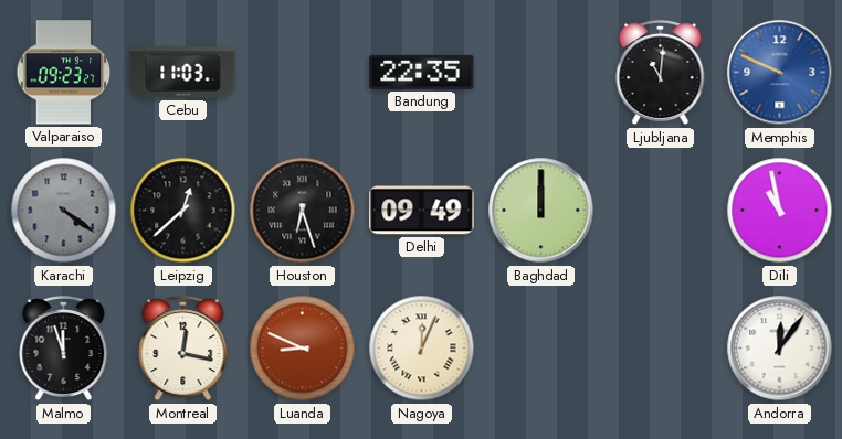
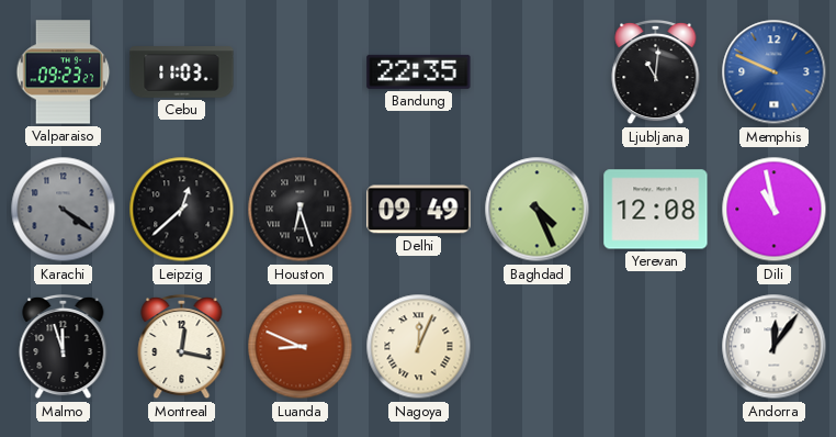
Baghdad: 12:00 -> 4:26 (538, 210)
Yerevan: none -> 12:08 (656, 210)
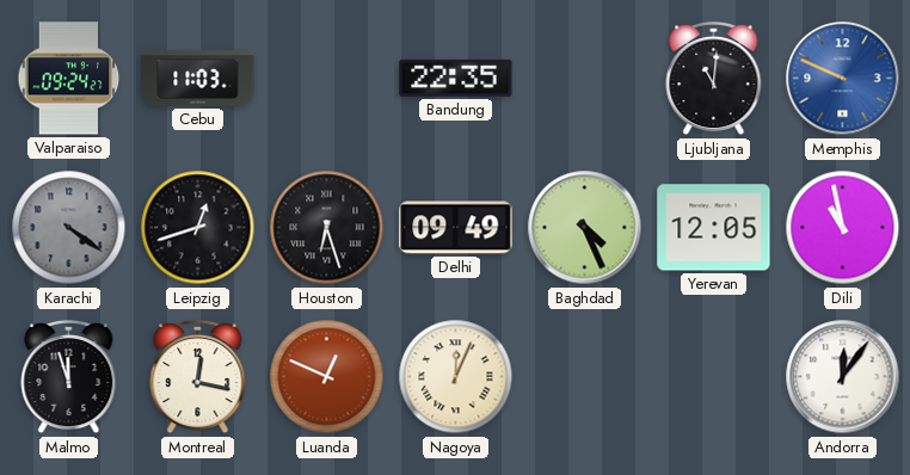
Valparaiso: 09:23 -> 09:24 (69, 79)
Leipzig: 12:38 -> 12:42 (198, 228)
Yerevan: 12:08 -> 12:05 (714, 228)
Luanda: 8:49 -> 12:49 (327, 377)
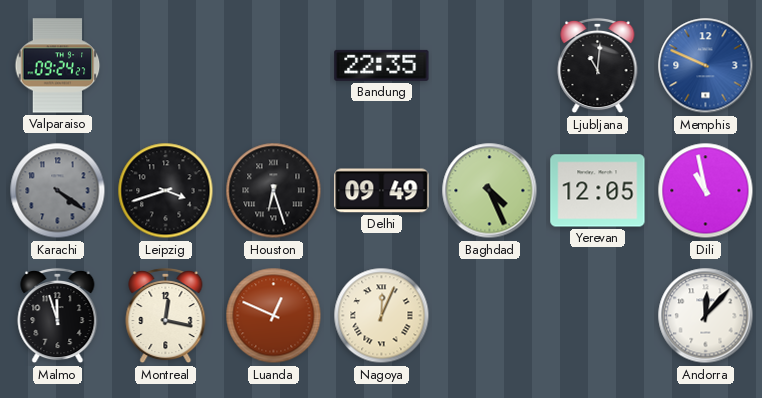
Cebu: 11:03 -> none (198, 79)
Leipzig: 12:42 -> 3:42 (166, 191)
Andorra: 12:06 -> 12:07 (706, 316)
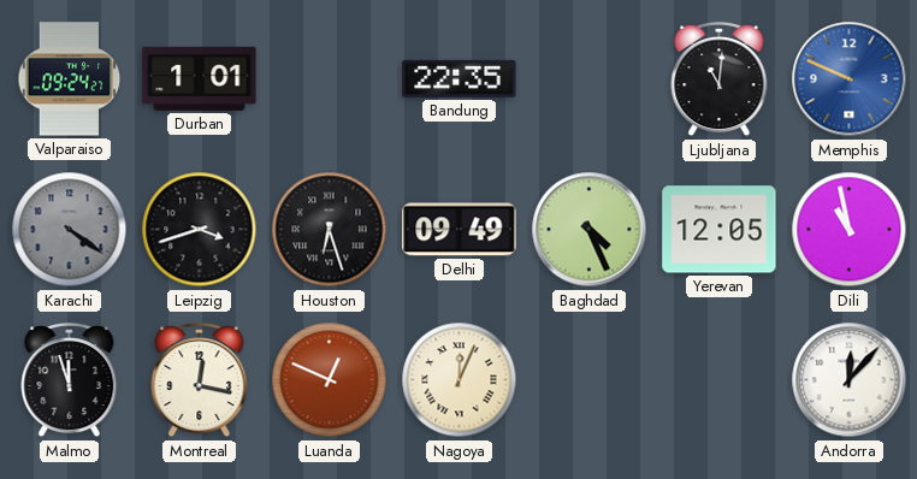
Durban: none -> 1:01 (200, 78)
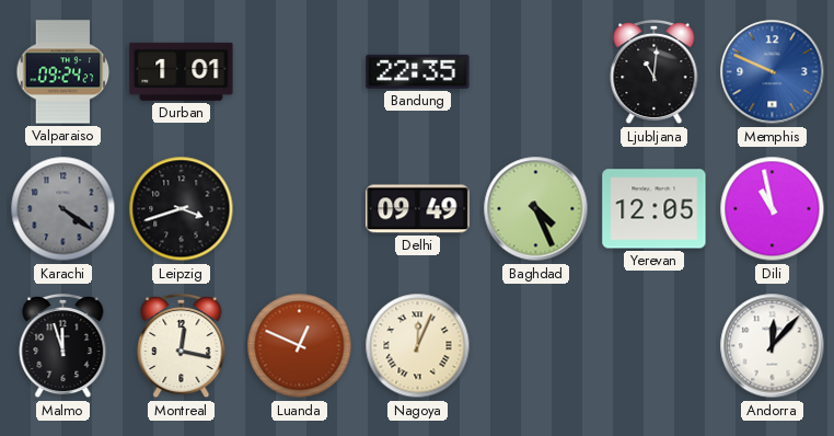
Houston: 6:27 -> none (330, 230)
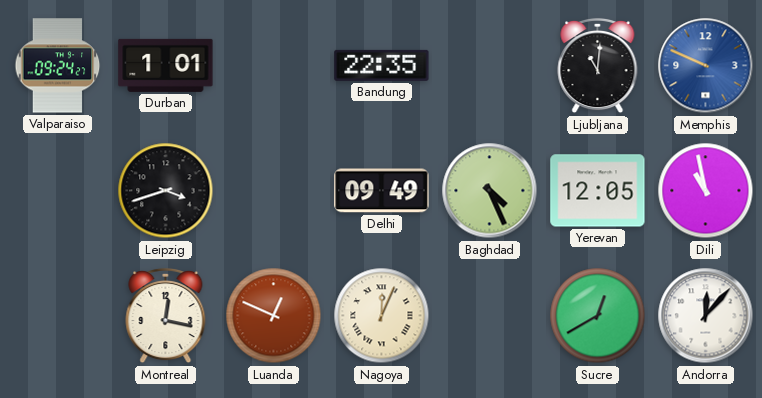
Karachi: 4:21 -> none (63, 209)
Malmo: 11:57 -> none (63, 346)
Sucre: none -> 12:40 (598, 316)
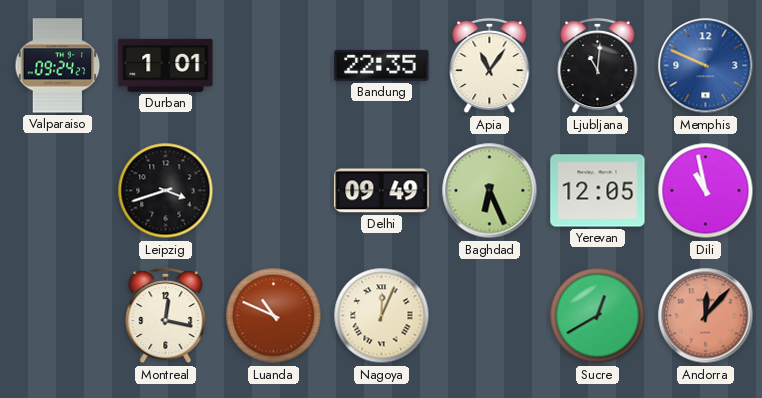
Apia: none -> 11:06 (490, 66)
Baghdad: 4:26 -> 6:26 (490, 191)
Luanda: 12:49 -> 10:49 (274, 316)
Andorra dial: white -> salmon (706, 316)
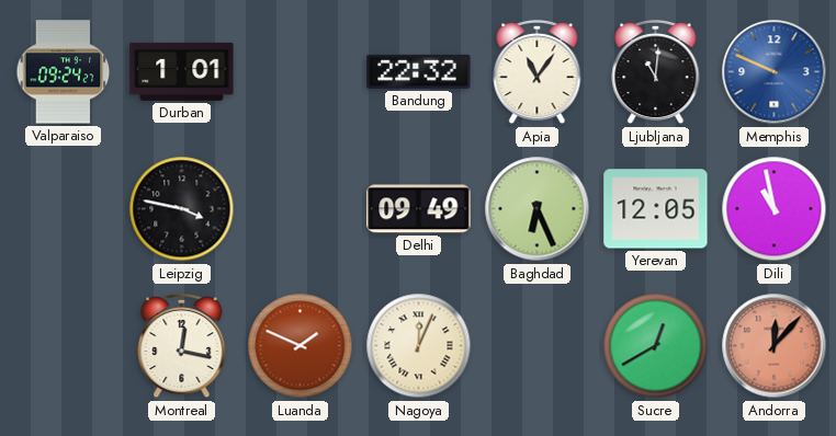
Bandung: 22:35 -> 22:32 (419, 71)
Leipzig: 3:42 -> 3:47 (182, 209)
Luanda: 10:49 -> 1:49 (301, 346)
